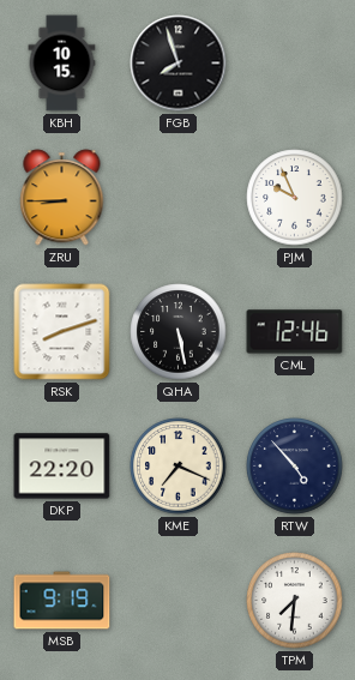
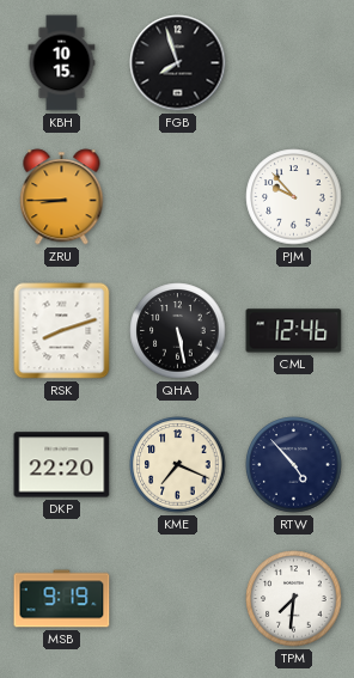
PJM: 9:56 -> 9:53 (294, 197)
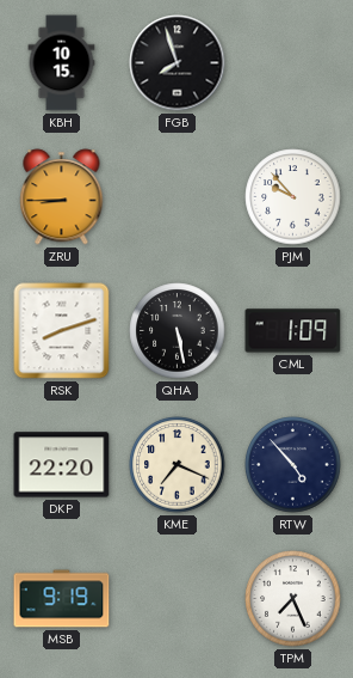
CML: 12:46 -> 1:09 (293, 331)
TPM: 7:31 -> 7:26 (293, 599)
